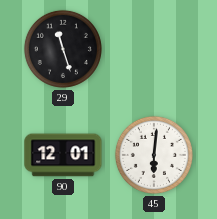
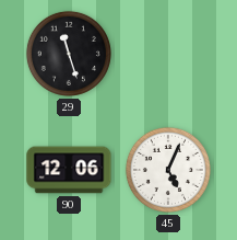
90: 12:01 -> 12:06 (69, 170)
45: 6:01 -> 5:04 (168, 170)
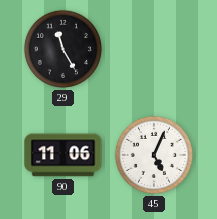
29: 11:27 -> 11:25 (63, 49)
90: 12:06 -> 11:06 (63, 155)
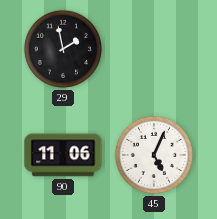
29: 11:25 -> 1:58 (63, 49)
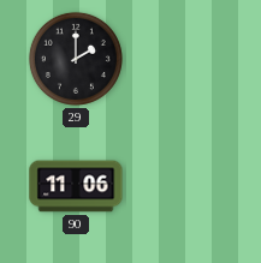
29: 1:58 -> 2:00 (76, 59)
45: 5:04 -> none (154, 155)
